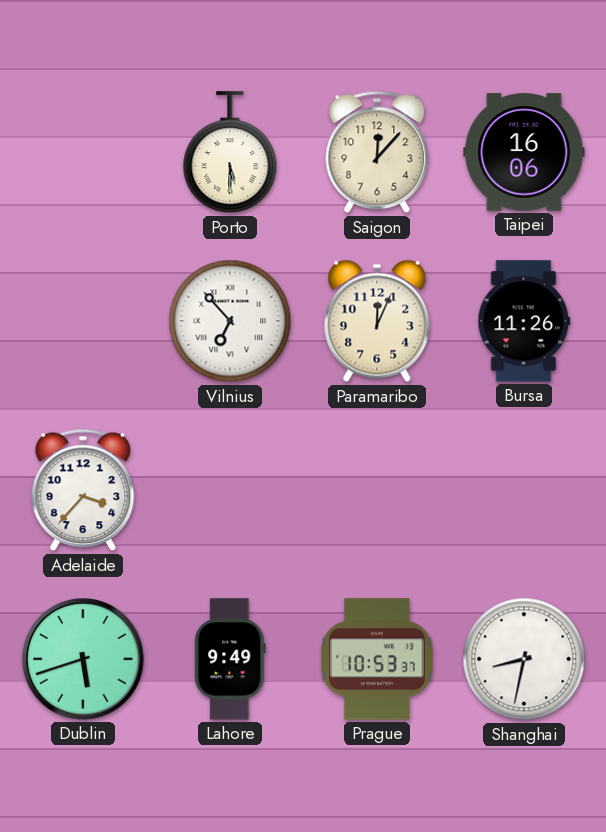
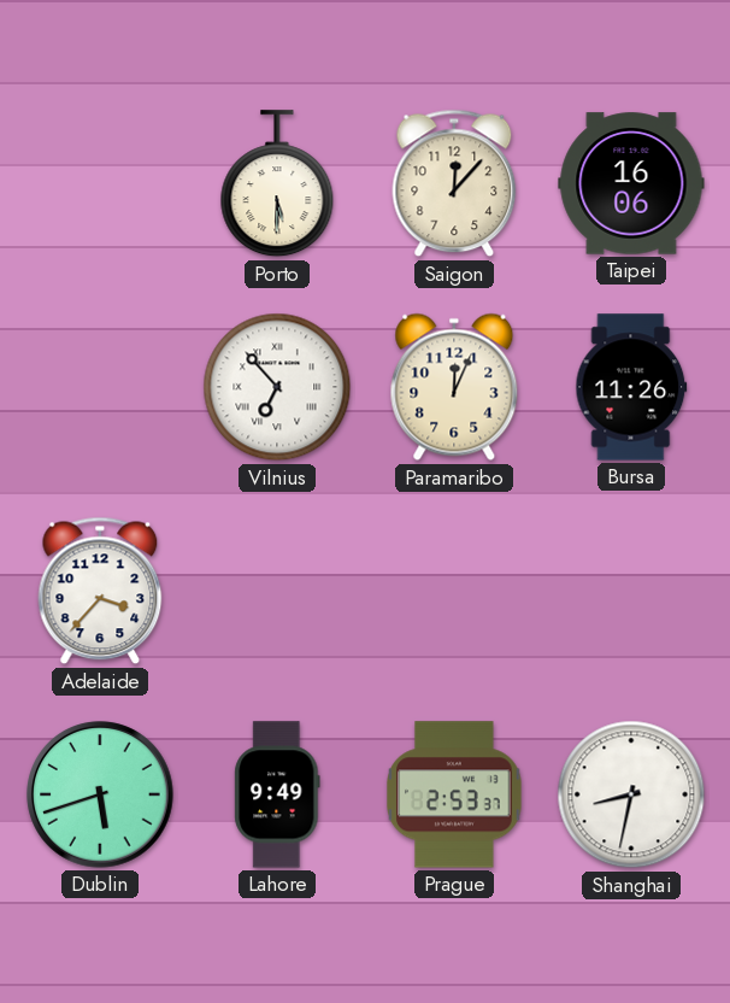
Prague: 10:53 -> 2:53 (454, 794)
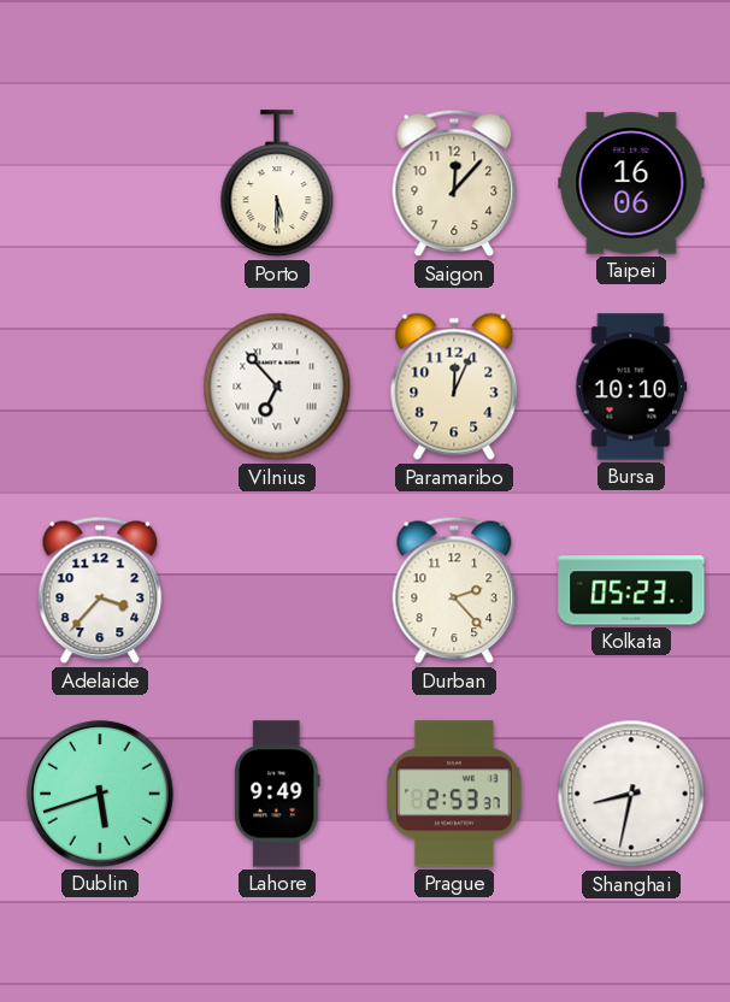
Bursa: 11:26 -> 10:10 (631, 387)
Durban: none -> 2:23 (454, 590)
Kolkata: none -> 05:23 (631, 590)
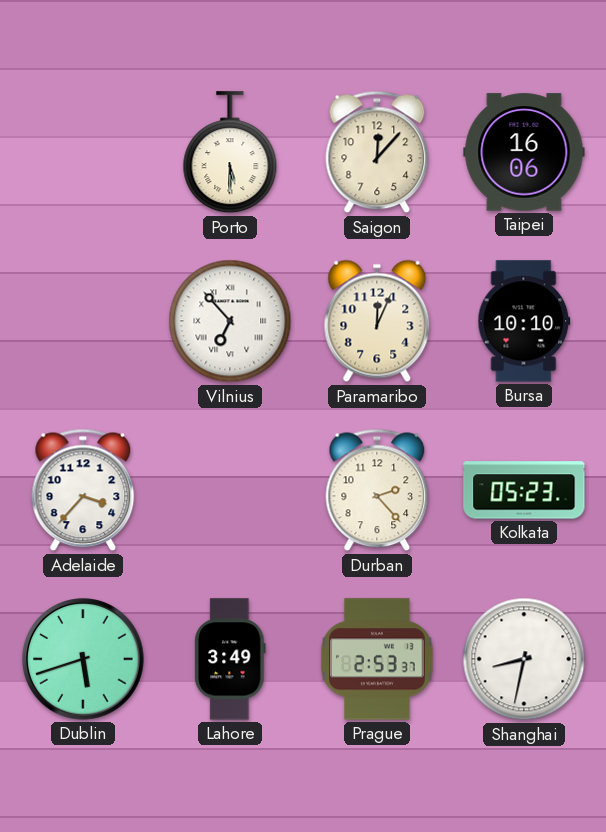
Lahore: 9:49 -> 3:49 (230, 659)
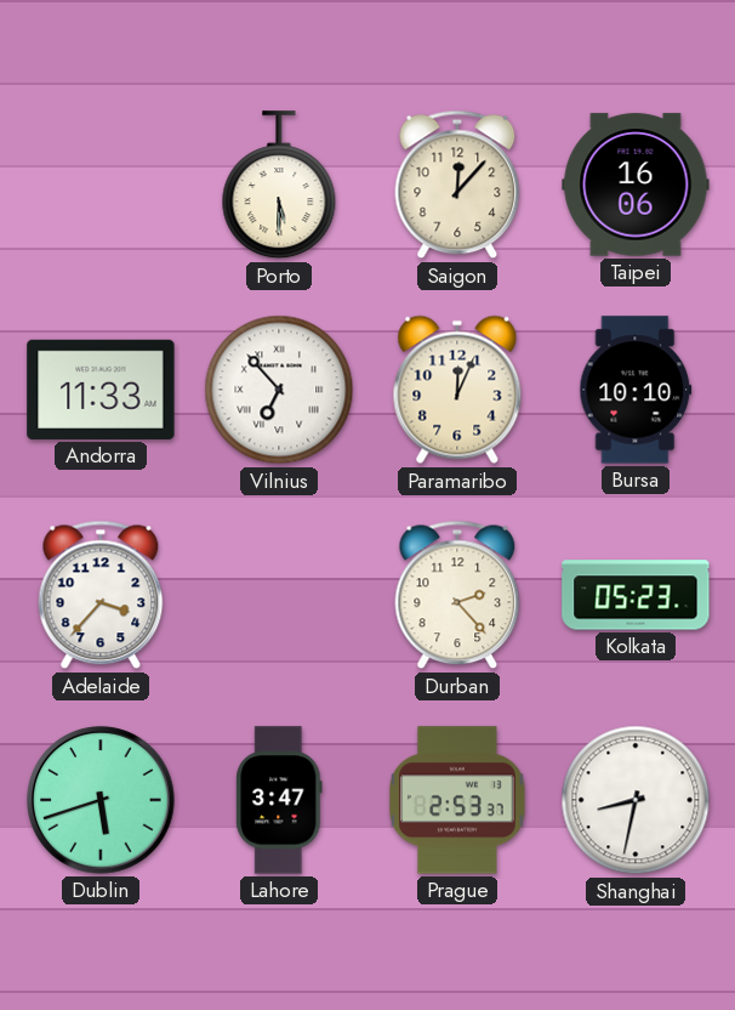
Andorra: none -> 11:33 (101, 390)
Lahore: 3:49 -> 3:47 (279, 800)
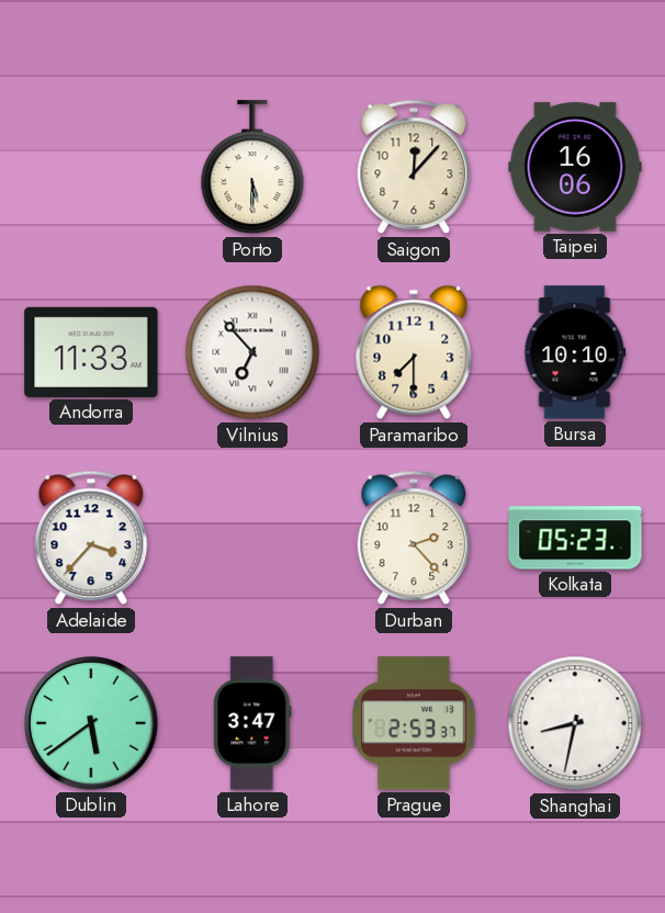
Paramaribo: 12:04 -> 7:30 (414, 352)
Dublin: 5:42 -> 5:39 (91, 723)
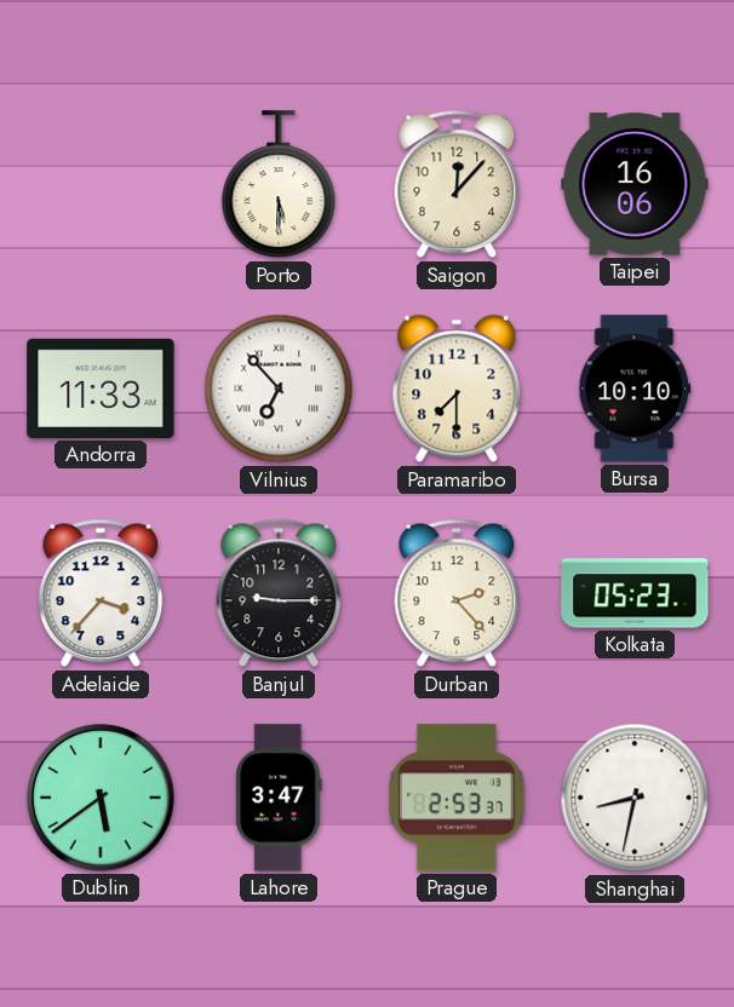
Banjul: none -> 9:15 (279, 593)
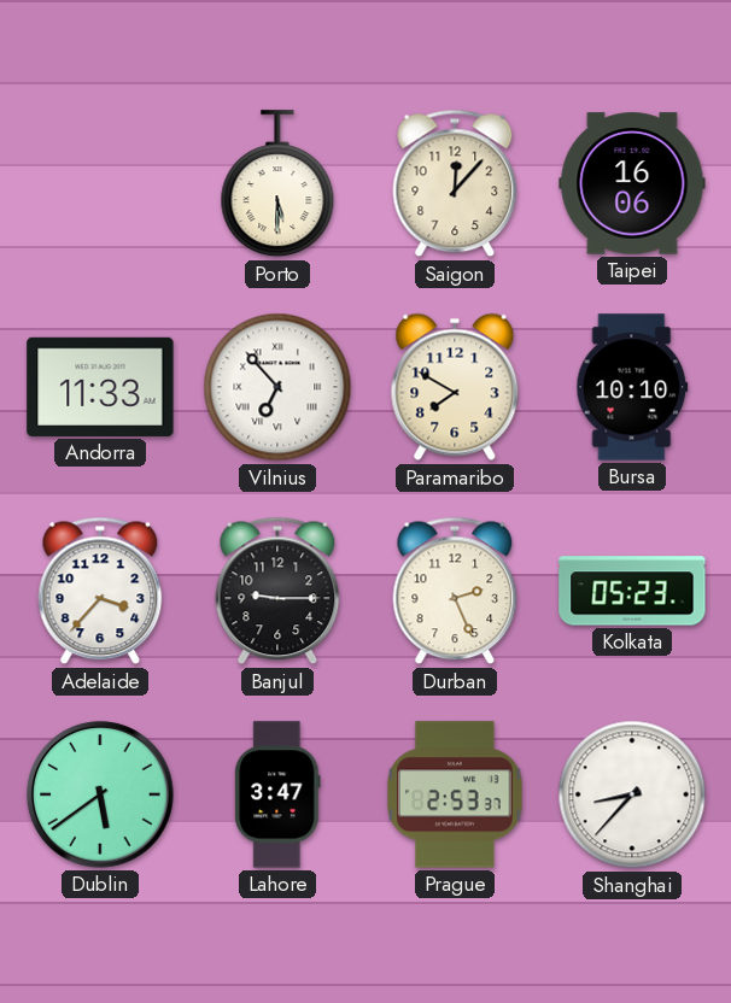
Paramaribo: 7:30 -> 7:50 (455, 387)
Durban: 2:23 -> 2:26 (455, 591)
Shanghai: 8:32 -> 8:37 (632, 794)
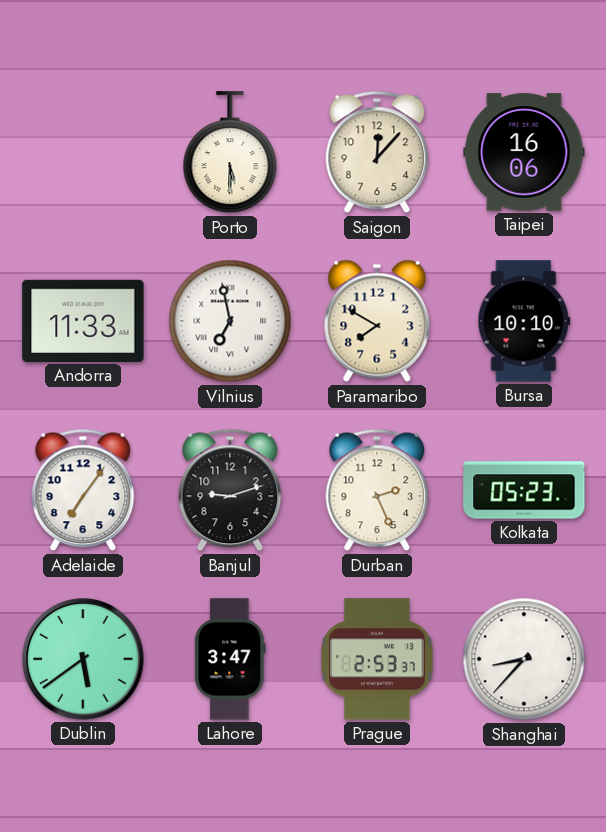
Vilnius: 6:53 -> 6:58 (230, 321)
Adelaide: 3:37 -> 7:06 (83, 490)
Banjul: 9:15 -> 9:12 (230, 490)
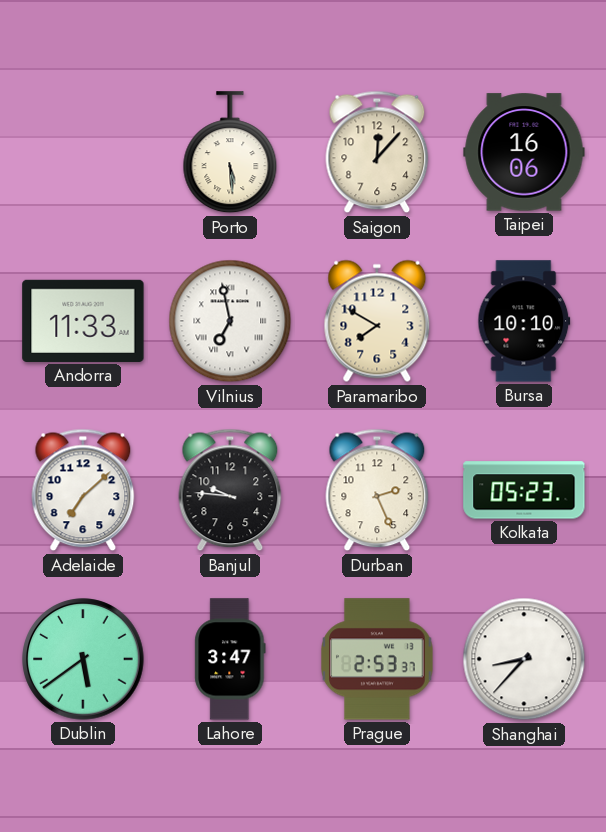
Porto: 5:30 -> 5:29 (230, 153)
Adelaide: 7:06 -> 7:08 (83, 490)
Banjul: 9:12 -> 9:46 (230, 490)
